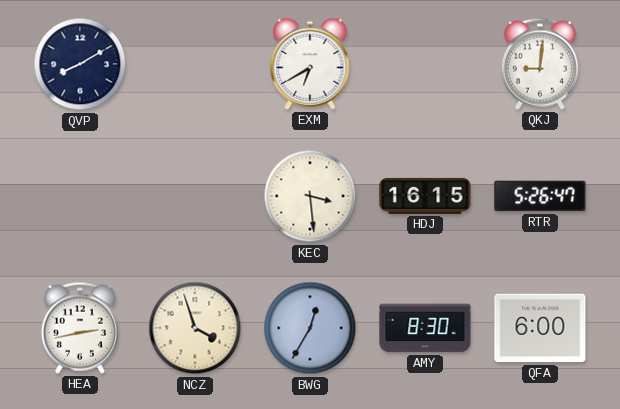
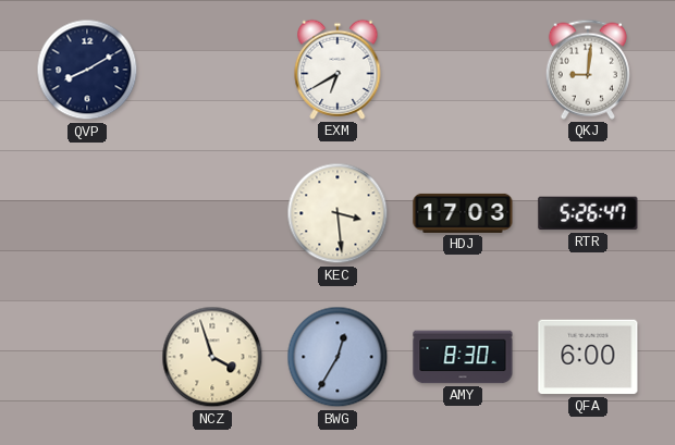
HDJ: 16:15 -> 17:03 (463, 213)
HEA: 2:43 -> none (80, 328)
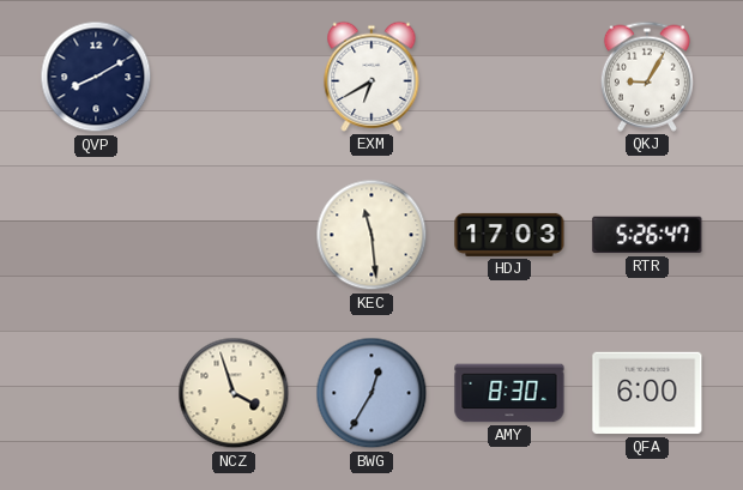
QKJ: 9:01 -> 9:05 (647, 77)
KEC: 3:29 -> 11:29 (371, 235)
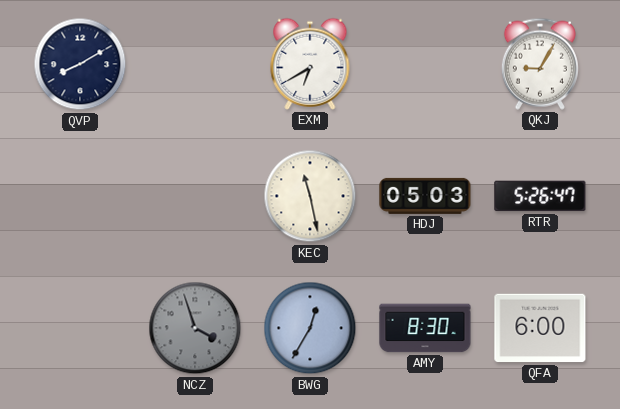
KEC: 11:29 -> 11:28 (310, 196)
HDJ: 17:03 -> 05:03 (425, 196)
NCZ dial: cream -> grey (195, 328)
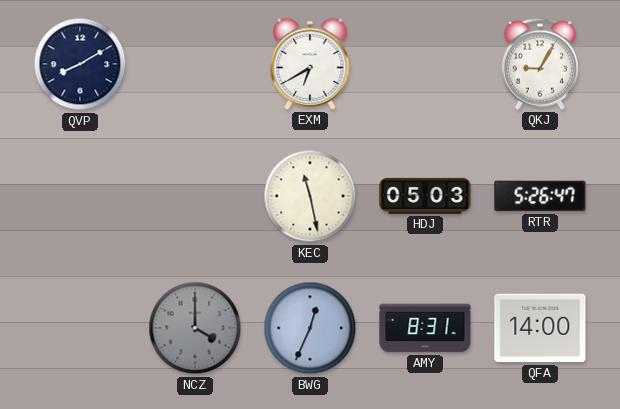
NCZ: 3:57 -> 4:00 (195, 328)
BWG: 12:35 -> 12:34 (310, 328)
AMY: 8:30 -> 8:31 (425, 328)
QFA: 6:00 -> 14:00 (540, 328)
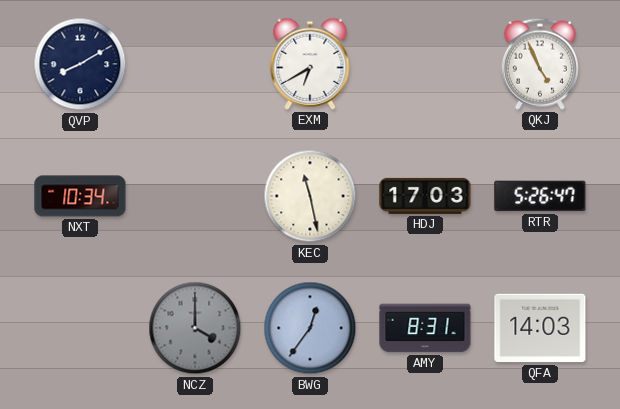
QKJ: 9:05 -> 4:56 (540, 64)
NXT: none -> 10:34 (80, 196)
HDJ: 05:03 -> 17:03 (425, 196)
BWG: 12:34 -> 12:36 (310, 328)
QFA: 14:00 -> 14:03 (540, 328)
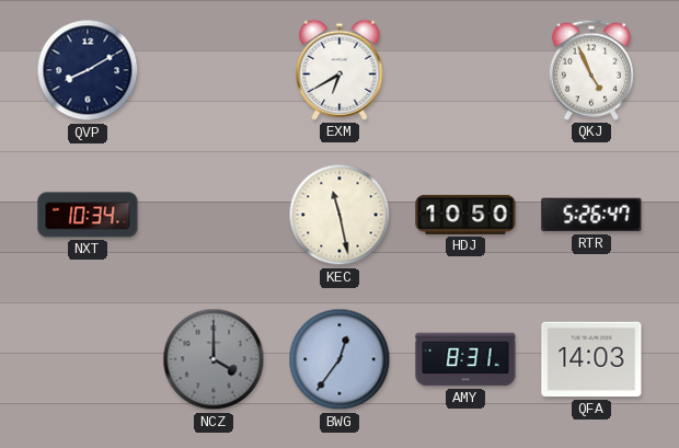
HDJ: 17:03 -> 10:50 (465, 215)
